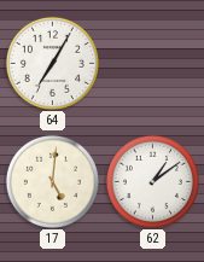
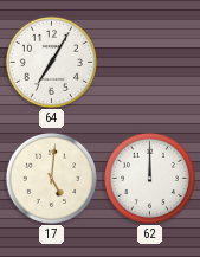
62: 1:09 -> 12:00 (149, 178)
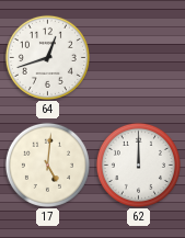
64: 7:05 -> 12:42 (47, 57)
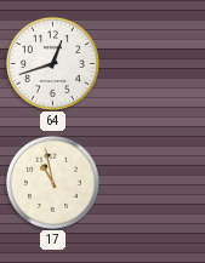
17: 5:01 -> 10:58 (52, 182)
62: 12:00 -> none (138, 165)
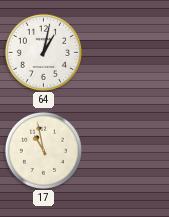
64: 12:42 -> 1:02 (43, 52)
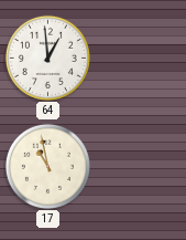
64: 1:02 -> 12:59 (47, 58)
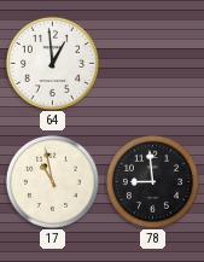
78: none -> 8:59 (152, 181)
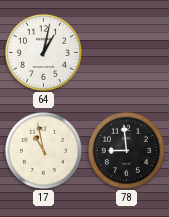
64: 12:59 -> 1:02 (43, 52)
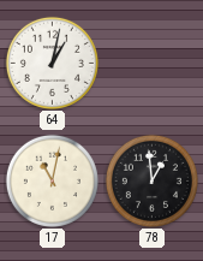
17: 10:58 -> 11:02 (52, 180)
78: 8:59 -> 12:59 (151, 180)
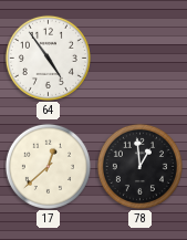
64: 1:02 -> 4:54 (48, 58)
17: 11:02 -> 12:38 (48, 166)
